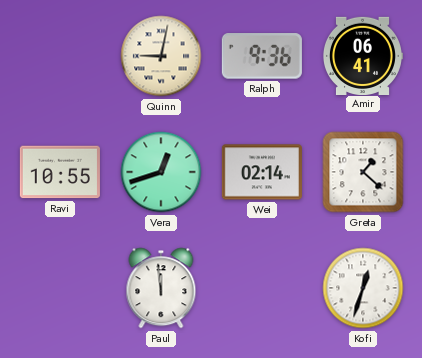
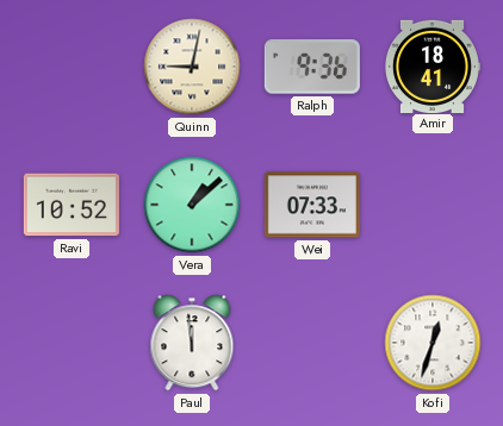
Amir: 06:41 -> 18:41 (431, 65)
Ravi: 10:55 -> 10:52 (72, 205)
Vera: 12:42 -> 1:08 (192, 205)
Wei: 02:14 -> 07:33 (312, 205)
Greta: 1:22 -> none (363, 172)
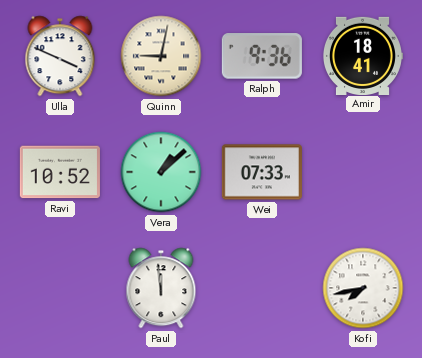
Ulla: none -> 3:49 (60, 56)
Kofi: 12:33 -> 7:43 (363, 288)
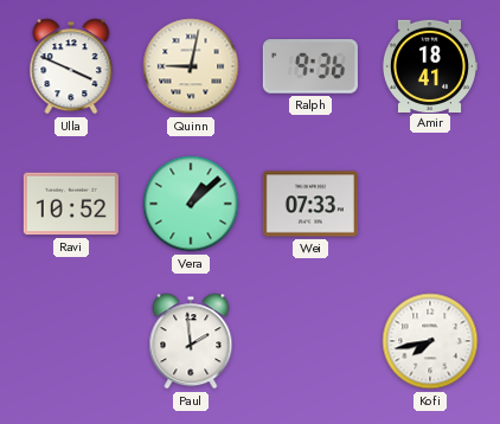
Paul: 11:59 -> 1:59 (191, 341)
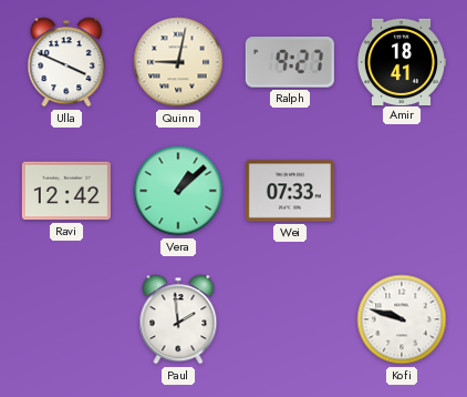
Ralph: 9:36 -> 9:27 (290, 62)
Ravi: 10:52 -> 12:42 (66, 191)
Kofi: 7:43 -> 9:48 (402, 319)
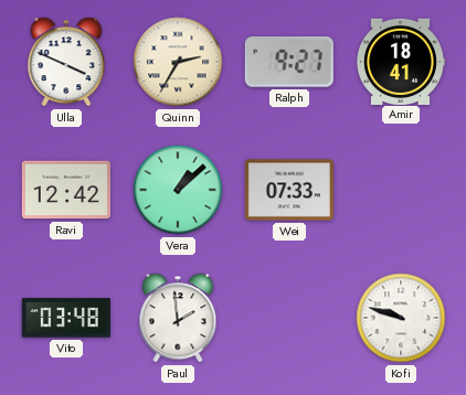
Quinn: 9:02 -> 2:35 (178, 62)
Vito: none -> 03:48 (66, 318)
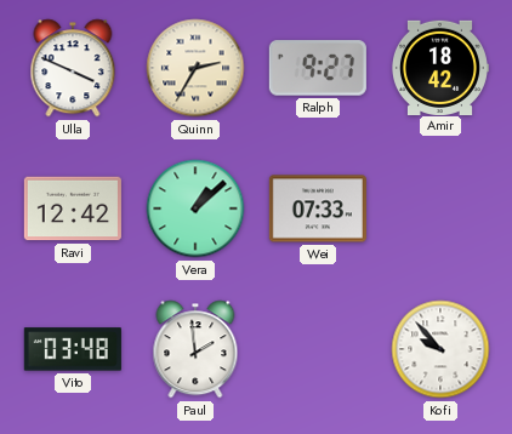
Amir: 18:41 -> 18:42 (439, 67)
Kofi: 9:48 -> 9:53 (440, 349)
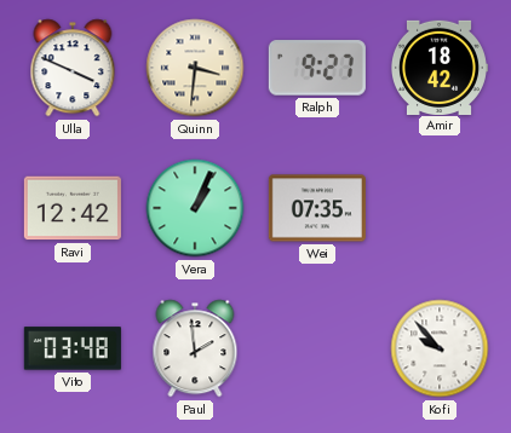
Quinn: 2:35 -> 3:31 (195, 68)
Vera: 1:08 -> 1:04 (195, 208)
Wei: 07:33 -> 07:35 (317, 208)
